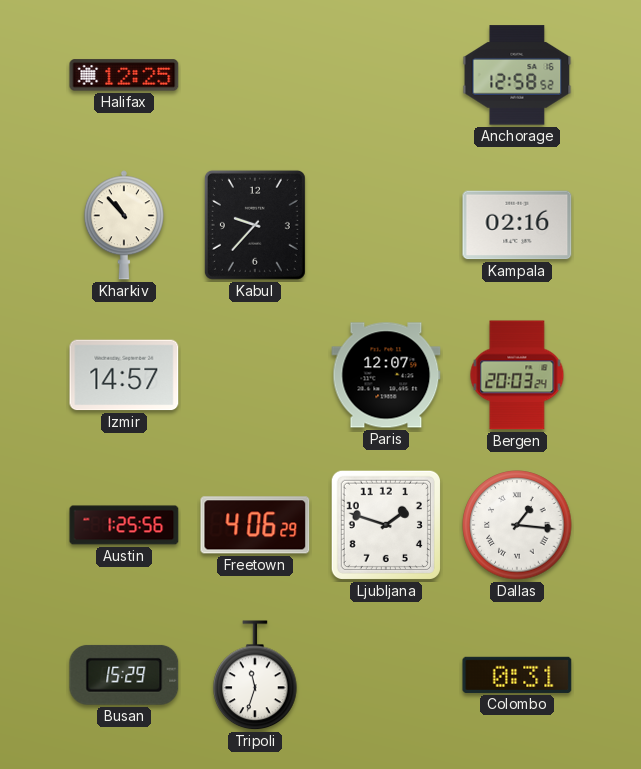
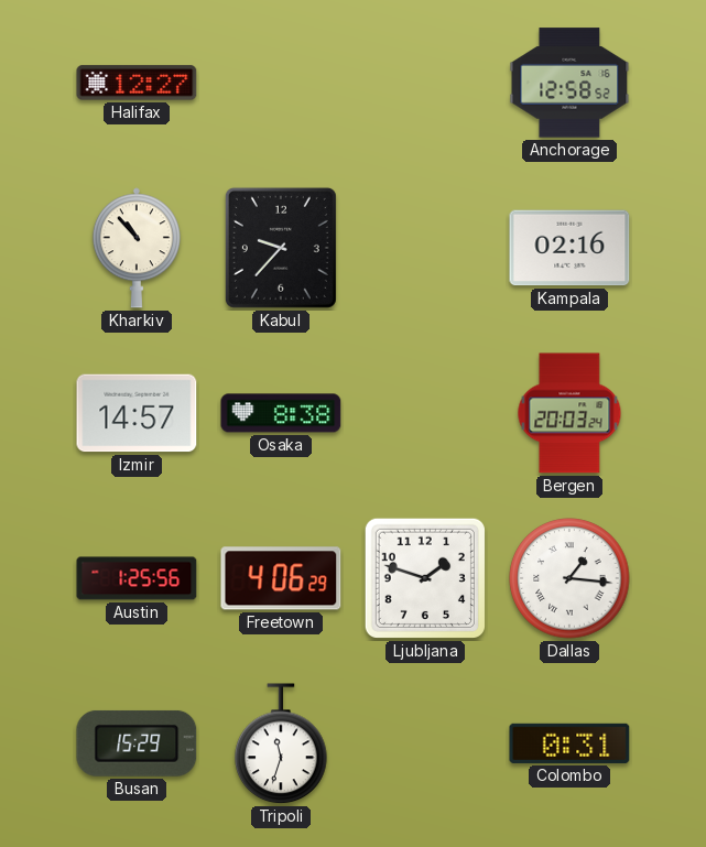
Halifax: 12:25 -> 12:27 (137, 83)
Osaka: none -> 8:38 (281, 413)
Paris: 12:07 -> none (386, 375)
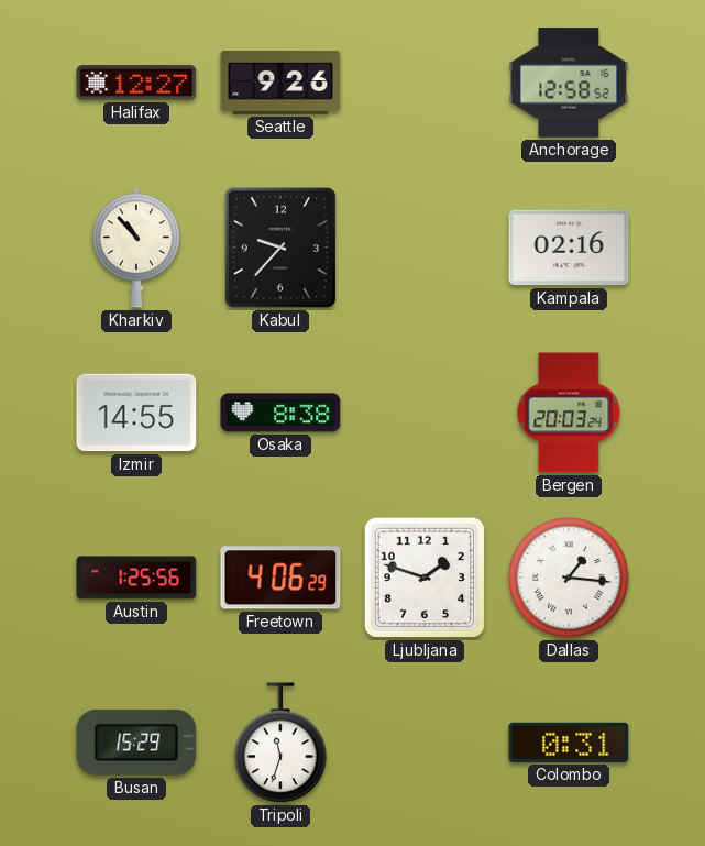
Seattle: none -> 9:26 (280, 84)
Izmir: 14:57 -> 14:55 (136, 413)
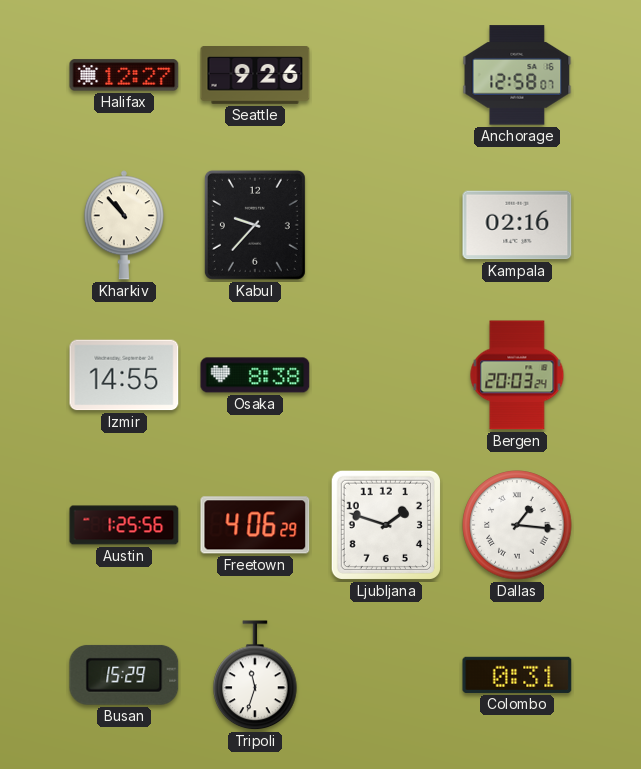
Anchorage: 12:58:52 -> 12:58:07 (517, 75)
